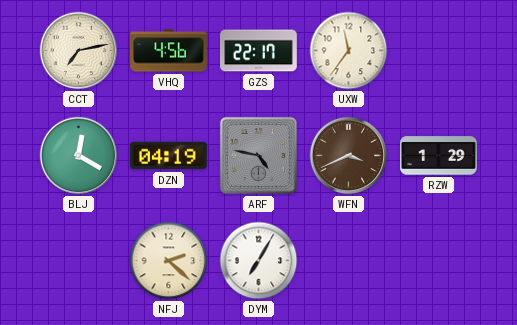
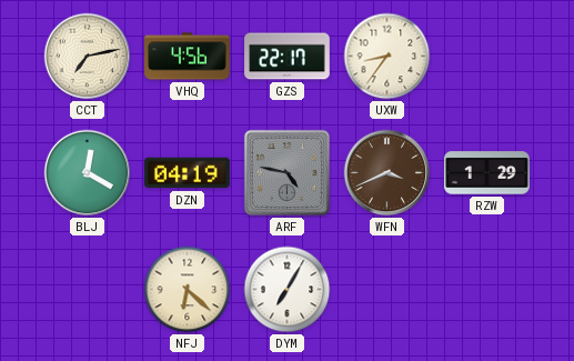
UXW: 11:36 -> 8:36 (387, 57)
NFJ: 2:22 -> 6:22 (188, 290)
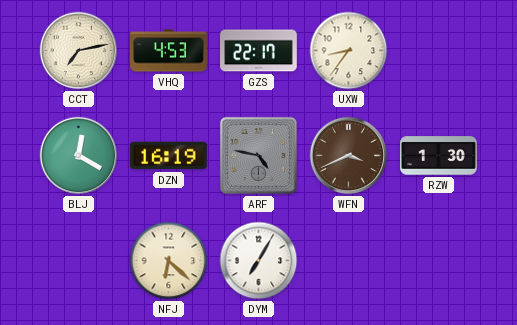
VHQ: 4:56 -> 4:53 (169, 51)
DZN: 04:19 -> 16:19 (169, 156)
RZW: 1:29 -> 1:30 (439, 156)
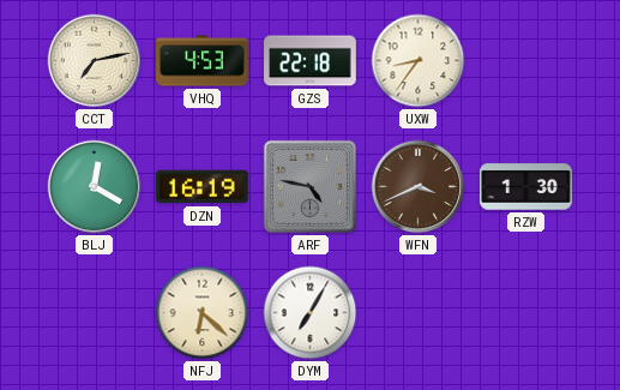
GZS: 22:17 -> 22:18 (311, 61)
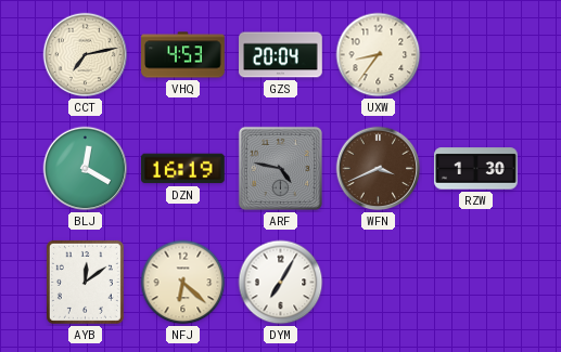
GZS: 22:18 -> 20:04 (281, 55)
AYB: none -> 12:09 (85, 282)
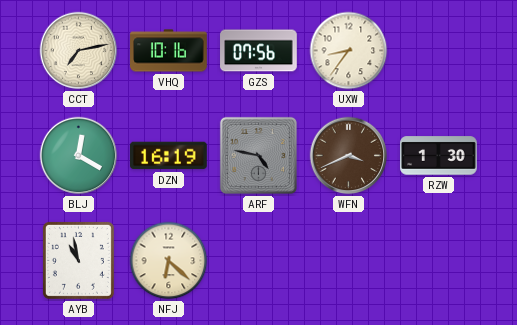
VHQ: 4:53 -> 10:16 (169, 51)
GZS: 20:04 -> 07:56 (259, 51)
AYB: 12:09 -> 10:58 (78, 260)
DYM: 7:05 -> none (281, 283)
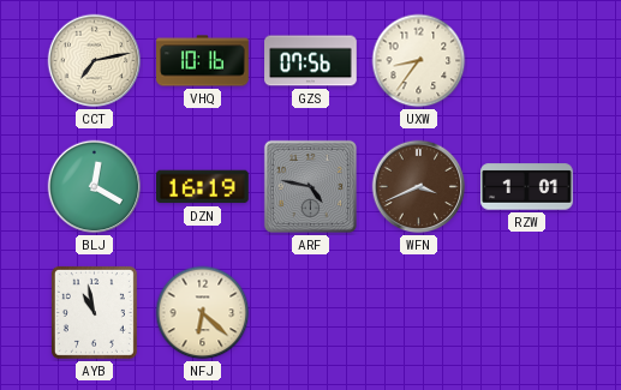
RZW: 1:30 -> 1:01 (527, 187)
